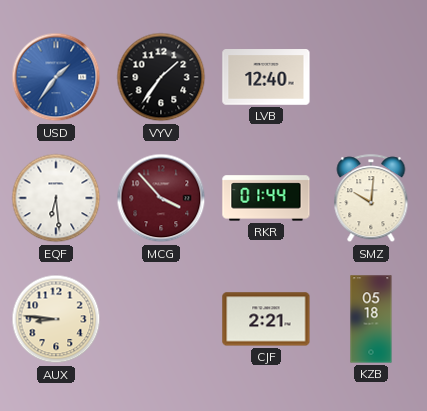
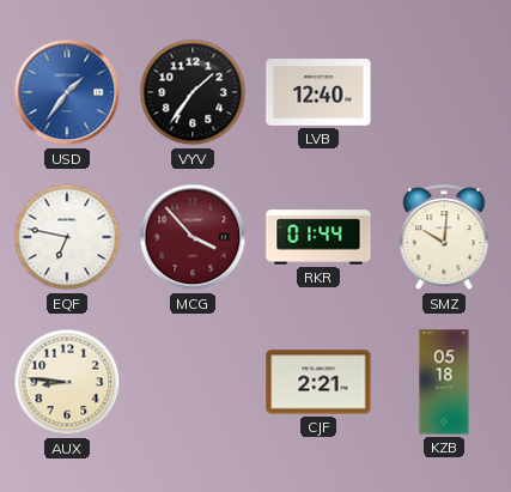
EQF: 6:29 -> 6:47 (67, 237)
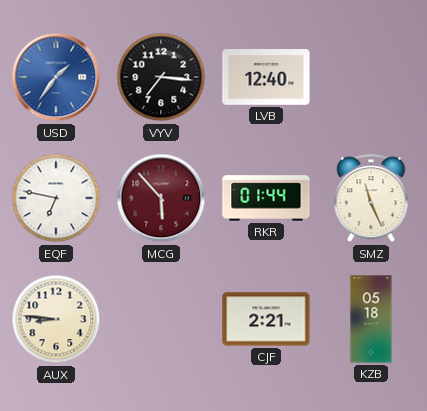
VYV: 1:36 -> 7:16 (161, 77)
MCG: 3:53 -> 5:53 (161, 198)
SMZ: 10:01 -> 11:26 (371, 199)
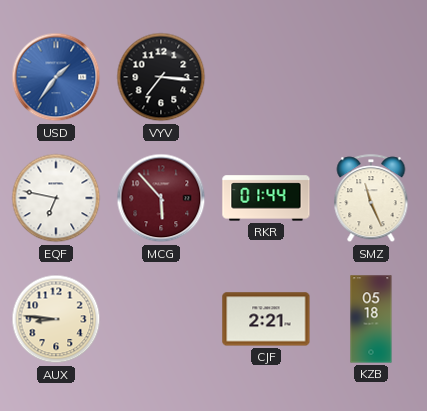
LVB: 12:40 -> none (266, 77)
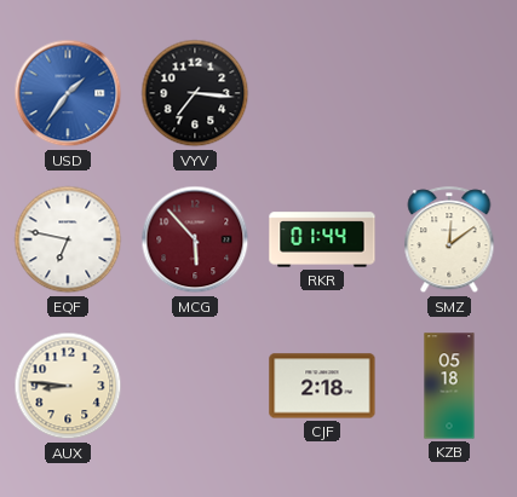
SMZ: 11:26 -> 12:09 (449, 241)
CJF: 2:21 -> 2:18 (322, 386)
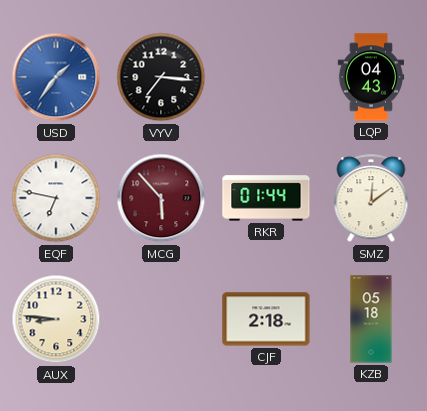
LQP: none -> 04:43 (371, 77)
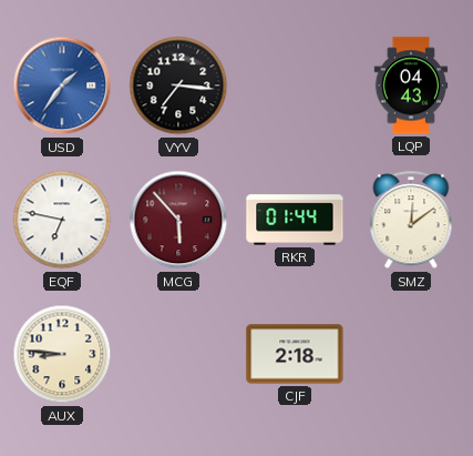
KZB: 05:18 -> none (371, 319)
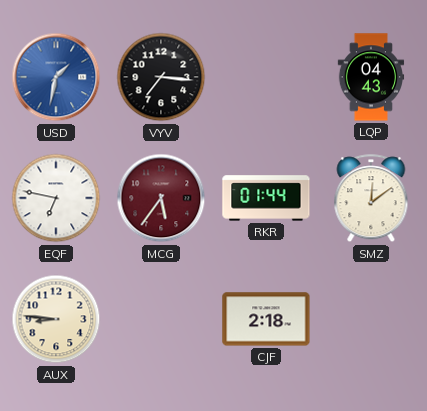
USD: 1:36 -> 1:32 (56, 77)
MCG: 5:53 -> 5:36 (161, 198)
